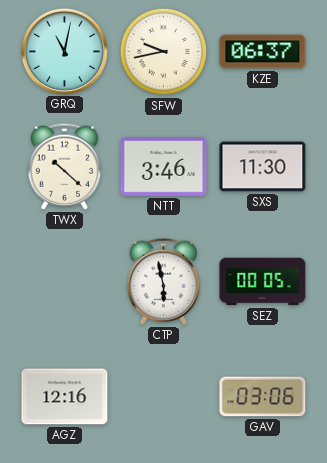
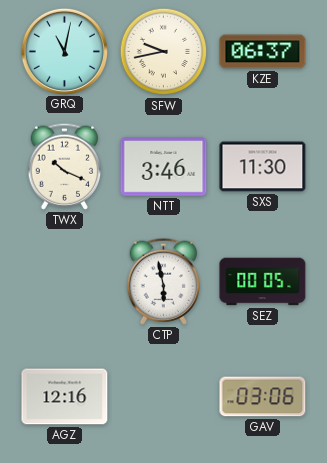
TWX: 10:22 -> 10:19 (65, 166)
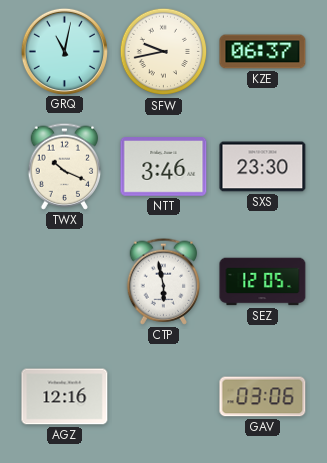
SXS: 11:30 -> 23:30 (263, 167)
SEZ: 00:05 -> 12:05 (263, 282)
